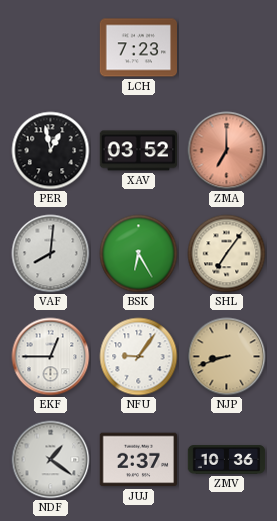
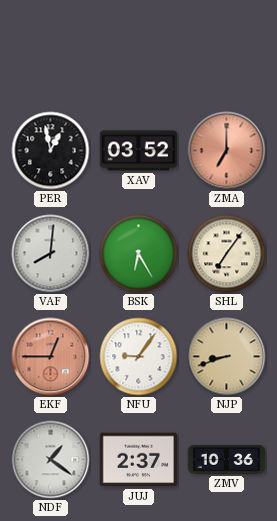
LCH: 7:23 -> none (138, 48)
EKF dial: white -> salmon (51, 357)
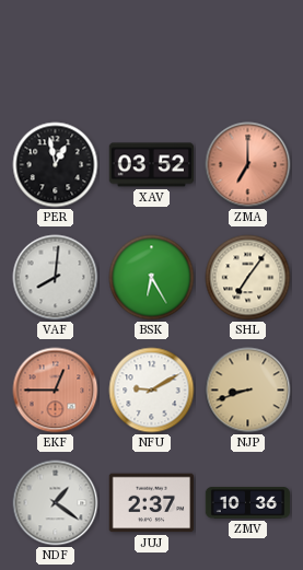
NFU: 9:06 -> 9:10 (152, 391)
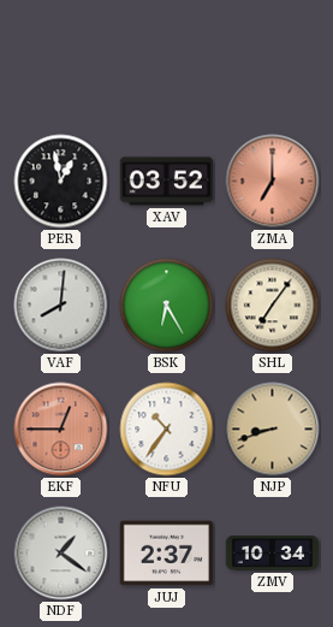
NFU: 9:10 -> 10:36 (167, 430)
ZMV: 10:36 -> 10:34 (273, 554)
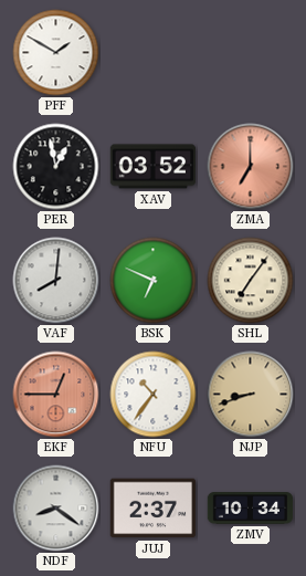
PFF: none -> 1:50 (56, 53)
BSK: 6:25 -> 6:49 (154, 281)
NDF: 1:21 -> 8:21 (56, 509)
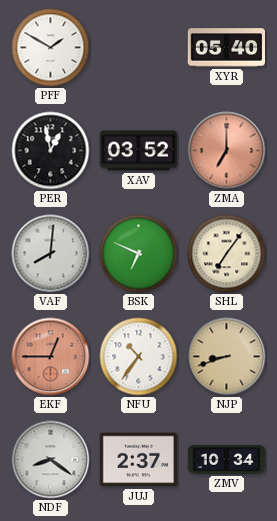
XYR: none -> 05:40 (226, 48)
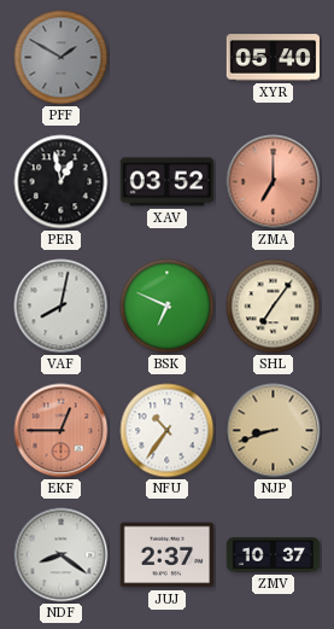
PFF dial: white -> grey (61, 58)
VAF: 8:01 -> 8:02 (61, 307)
ZMV: 10:34 -> 10:37 (274, 555)
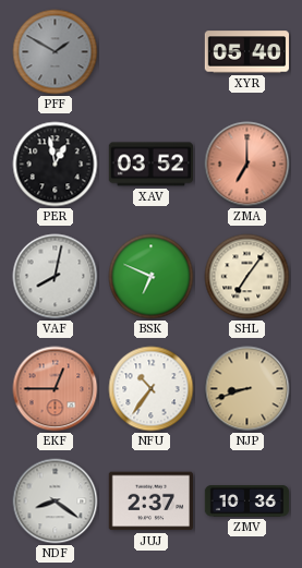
ZMV: 10:37 -> 10:36 (247, 501)
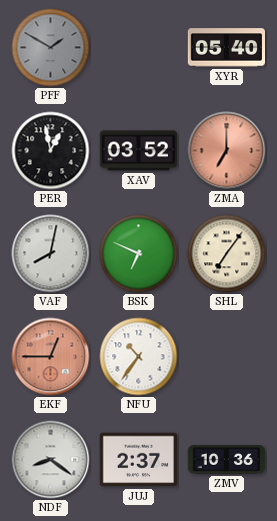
NJP: 8:42 -> none (247, 389)
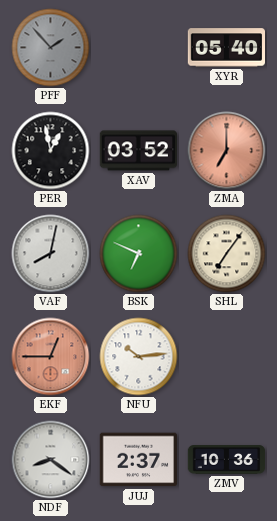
PFF: 1:50 -> 1:53 (51, 48)
NFU: 10:36 -> 10:14 (139, 357)
